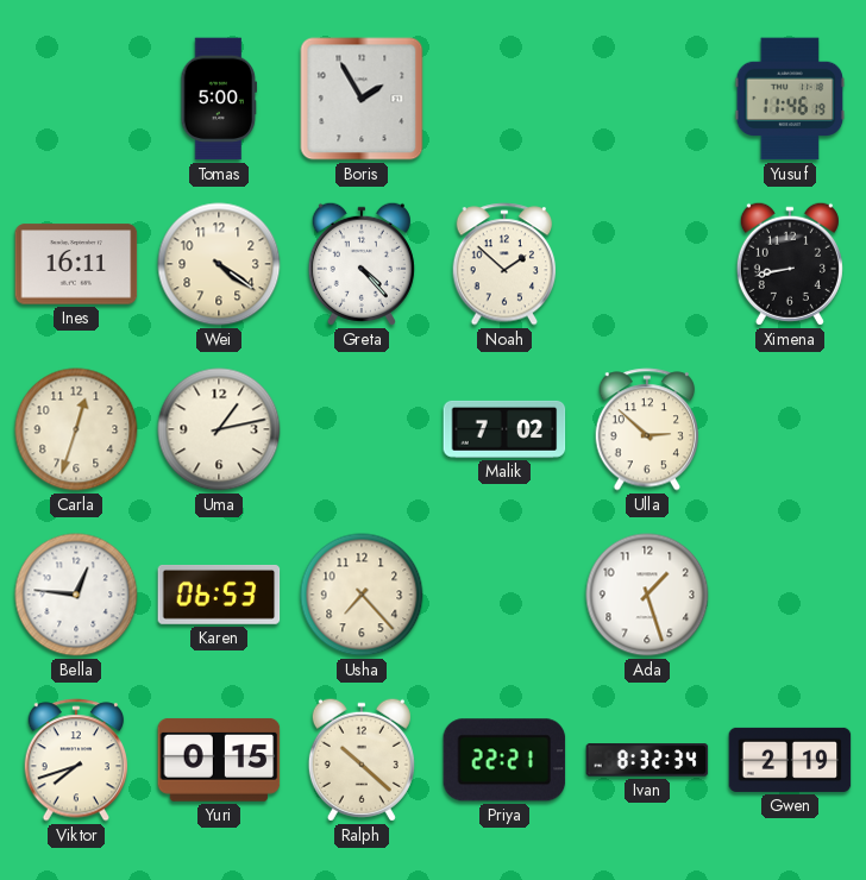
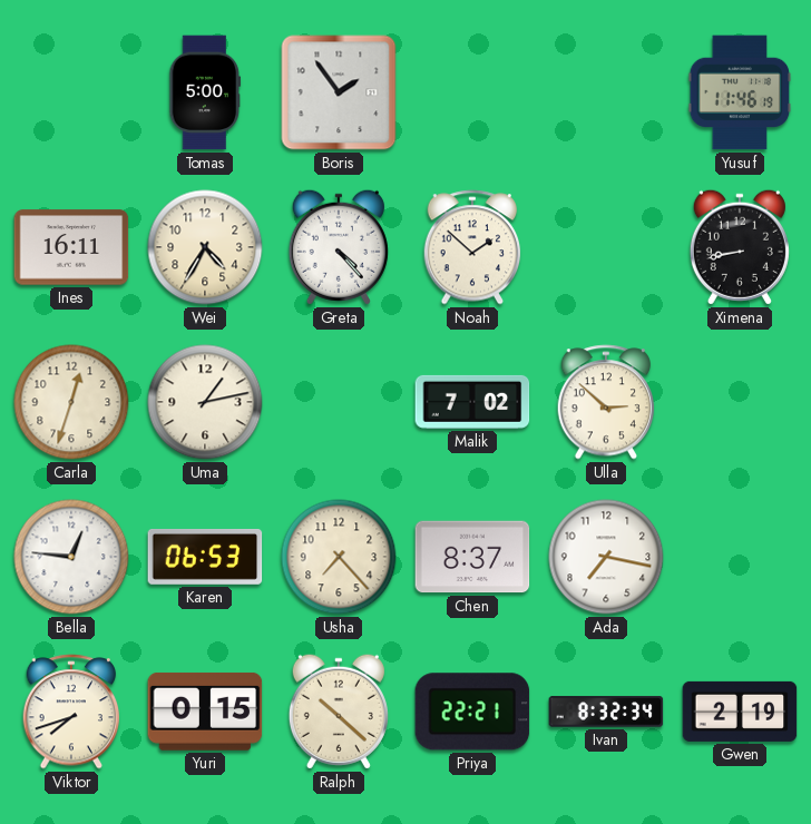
Boris: 1:55 -> 1:54 (339, 92)
Wei: 4:21 -> 4:35 (205, 247)
Chen: none -> 8:37 (472, 557)
Ada: 1:27 -> 7:17 (606, 557)
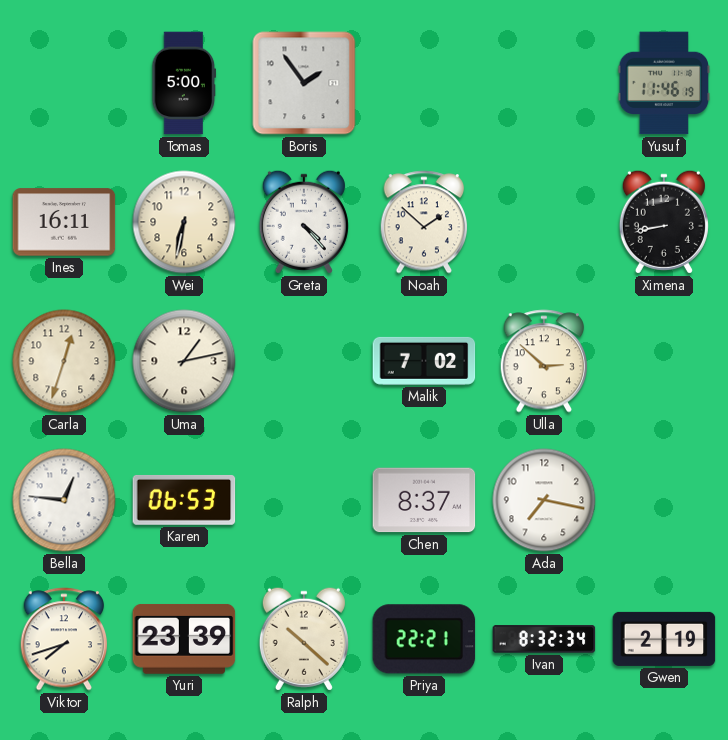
Wei: 4:35 -> 6:32 (184, 222)
Usha: 7:23 -> none (339, 557)
Yuri: 0:15 -> 23:39 (184, 639)
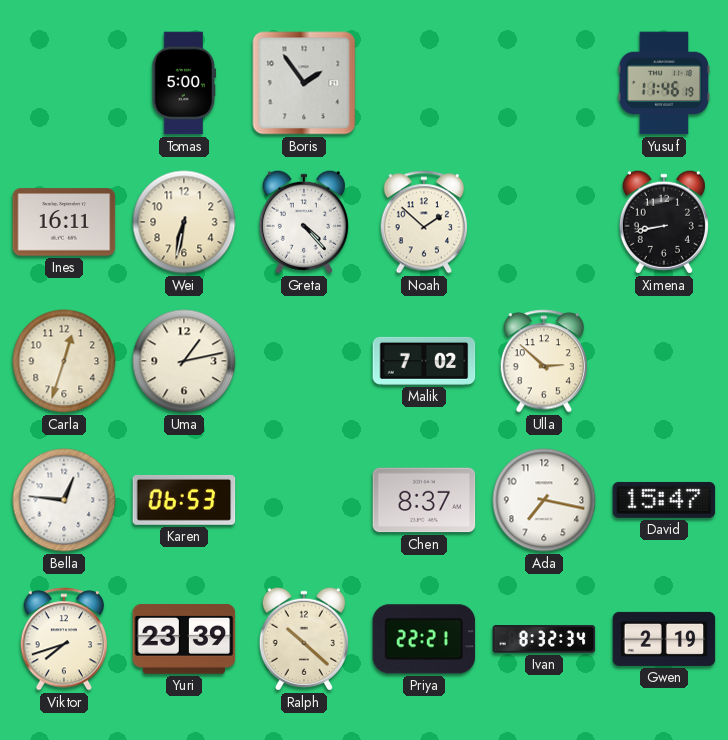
David: none -> 15:47 (664, 500)
